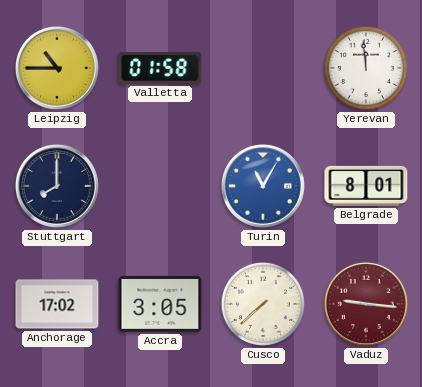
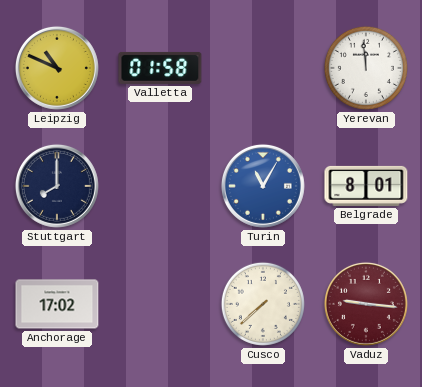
Leipzig: 10:45 -> 10:49 (57, 68)
Accra: 3:05 -> none (160, 304)
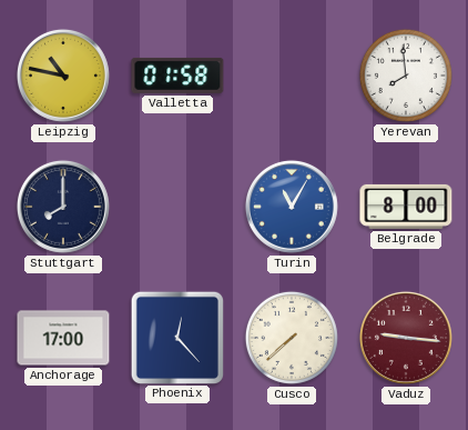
Leipzig: 10:49 -> 10:47 (63, 76)
Yerevan: 11:59 -> 7:59 (406, 76)
Belgrade: 8:01 -> 8:00 (406, 207)
Anchorage: 17:02 -> 17:00 (63, 338)
Phoenix: none -> 12:23 (176, 337)
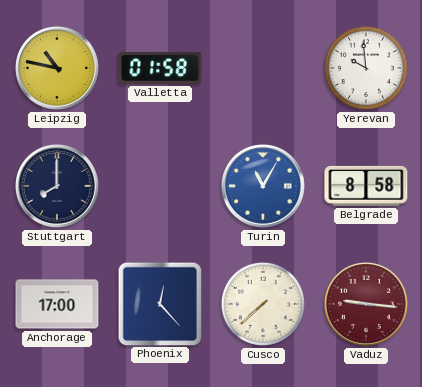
Yerevan: 7:59 -> 9:59 (366, 68)
Belgrade: 8:00 -> 8:58 (366, 186)
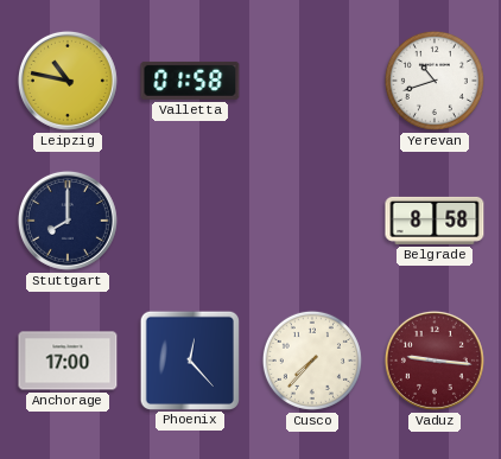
Yerevan: 9:59 -> 10:42 (435, 81)
Turin: 11:05 -> none (263, 186)
Cusco: 7:38 -> 7:37 (312, 361)
